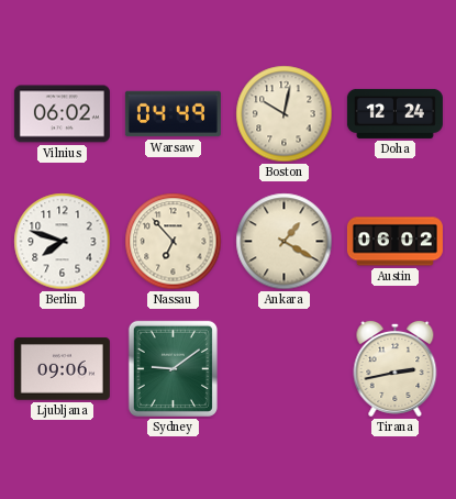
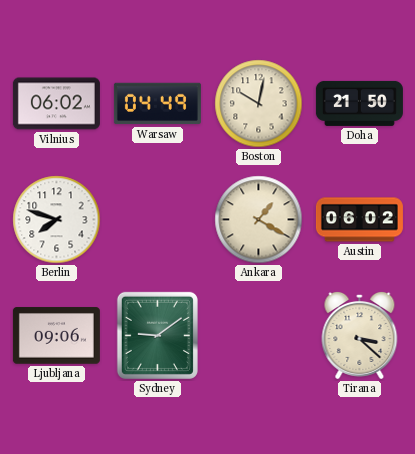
Doha: 12:24 -> 21:50 (359, 103)
Nassau: 6:53 -> none (174, 242)
Tirana: 2:43 -> 3:22 (360, 335)
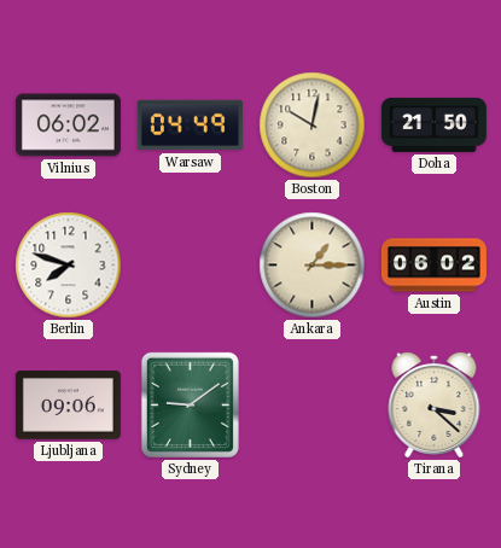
Ankara: 1:20 -> 1:15 (313, 266)
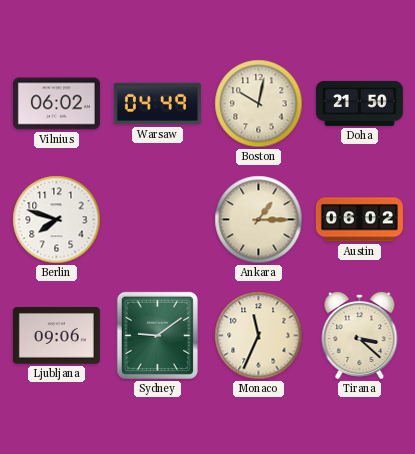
Monaco: none -> 11:34 (259, 336)
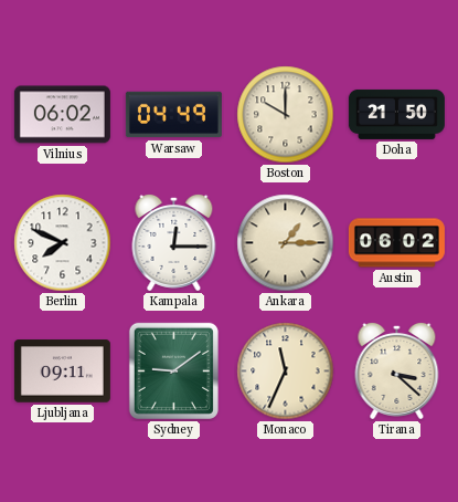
Boston: 10:02 -> 10:00 (286, 115)
Berlin: 7:48 -> 7:49 (63, 243)
Kampala: none -> 12:15 (174, 242)
Ljubljana: 09:06 -> 09:11 (62, 372)
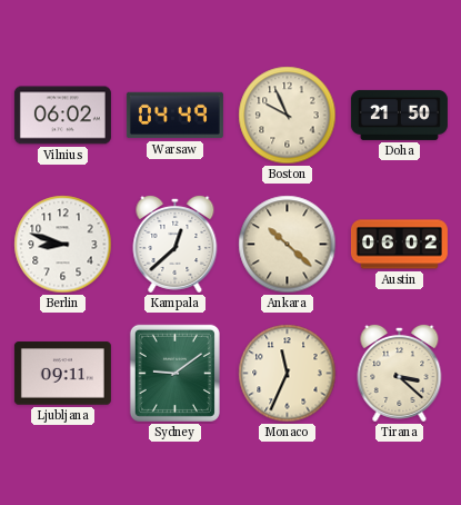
Boston: 10:00 -> 9:56 (288, 116)
Berlin: 7:49 -> 8:48 (63, 245)
Kampala: 12:15 -> 12:38 (176, 244)
Ankara: 1:15 -> 10:22 (288, 245)
